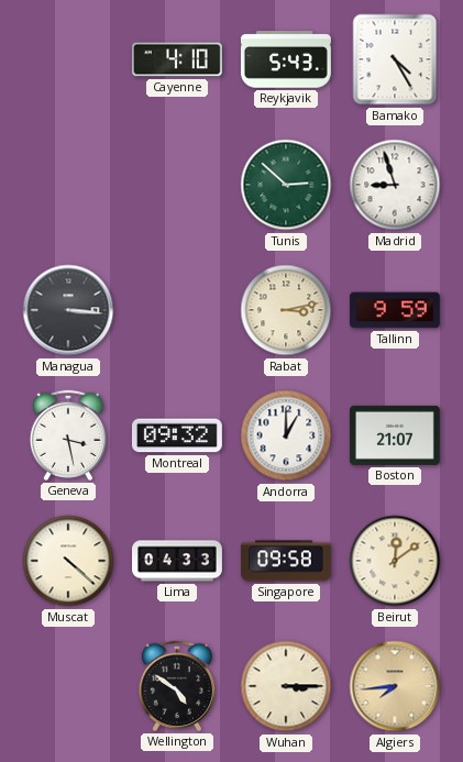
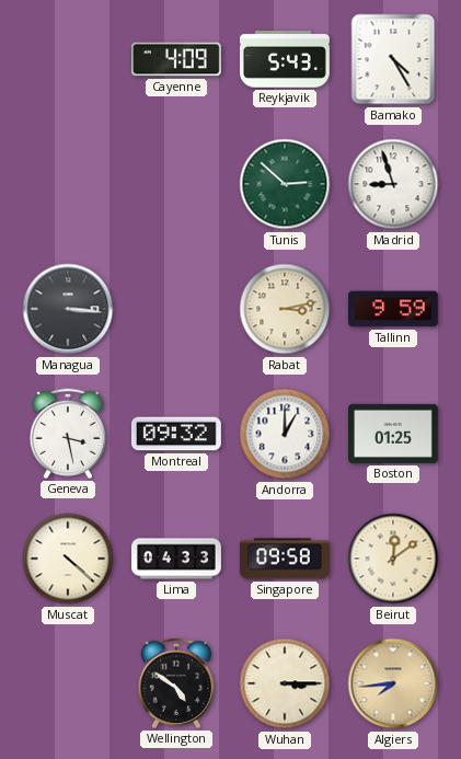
Cayenne: 4:10 -> 4:09 (176, 59)
Boston: 21:07 -> 01:25 (393, 434)
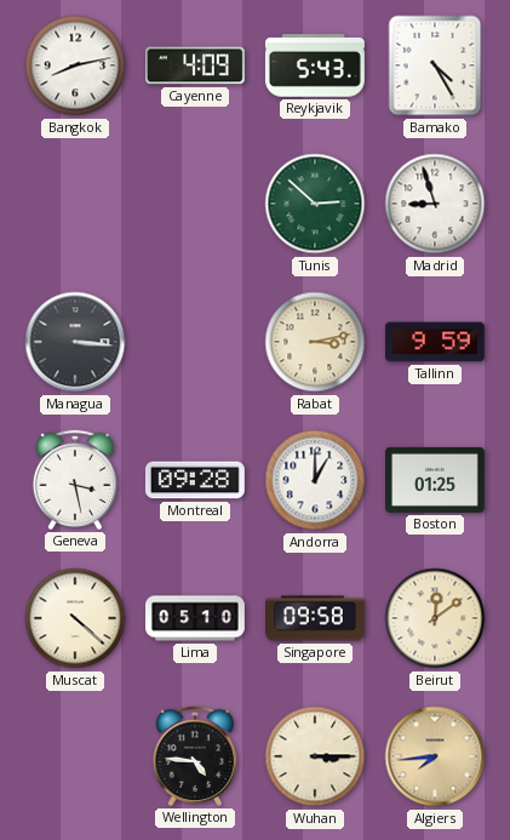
Bangkok: none -> 8:13 (75, 65)
Montreal: 09:32 -> 09:28 (195, 480)
Lima: 04:33 -> 05:10 (196, 618)
Wellington: 4:51 -> 4:46 (194, 756)
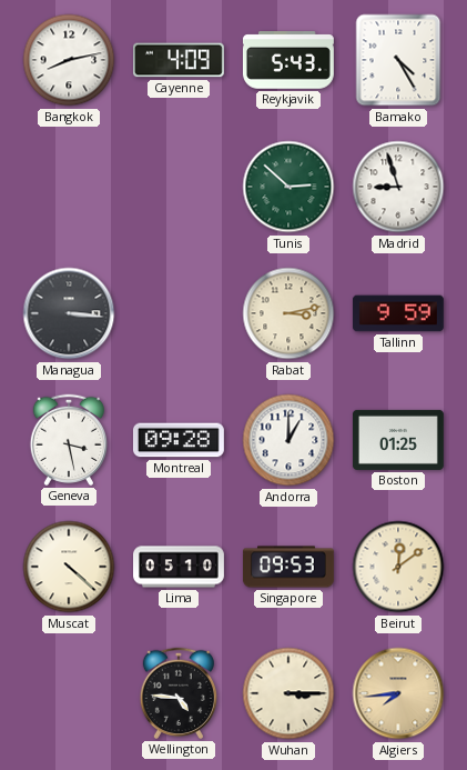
Singapore: 09:58 -> 09:53 (288, 567)
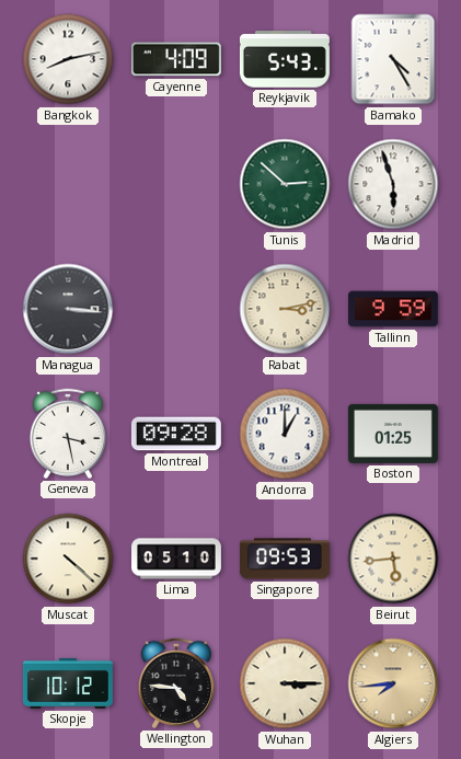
Madrid: 8:57 -> 5:57 (393, 184)
Beirut: 12:09 -> 5:44 (393, 559)
Skopje: none -> 10:12 (68, 683)
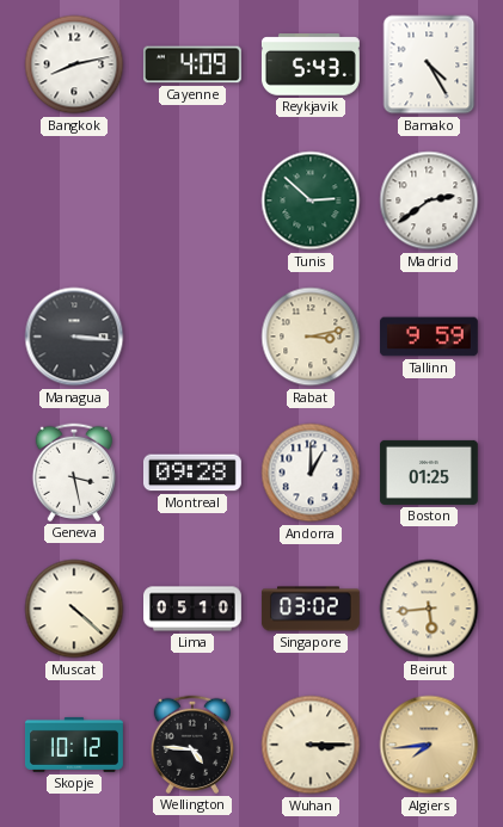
Madrid: 5:57 -> 2:39 (429, 200)
Singapore: 09:53 -> 03:02 (311, 609)
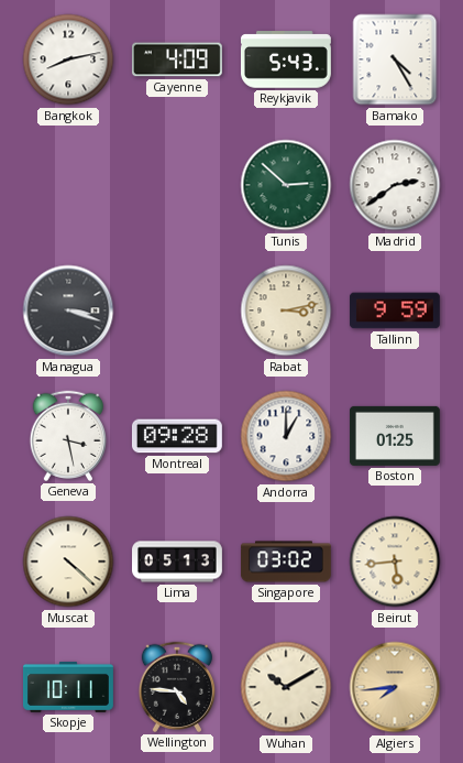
Managua: 3:16 -> 3:18 (68, 310)
Lima: 05:10 -> 05:13 (178, 562)
Skopje: 10:12 -> 10:11 (68, 687)
Wuhan: 3:15 -> 10:10 (286, 687)
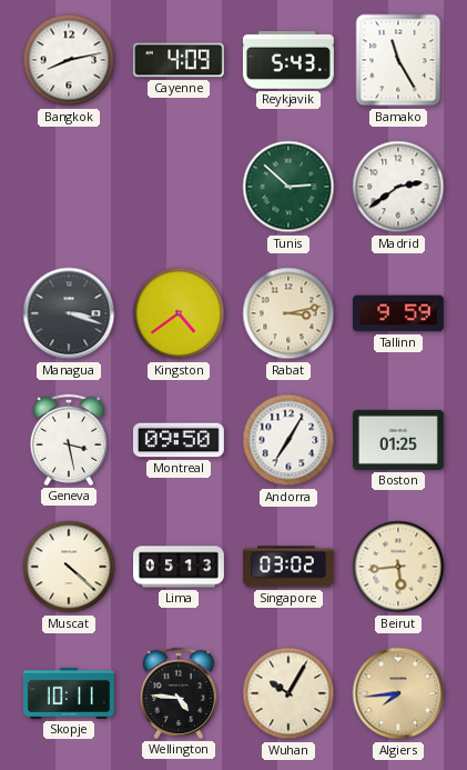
Bamako: 4:25 -> 11:25 (398, 60)
Kingston: none -> 4:39 (179, 313)
Montreal: 09:28 -> 09:50 (179, 440)
Andorra: 1:00 -> 7:05 (288, 440)
Wuhan: 10:10 -> 10:05 (288, 693)
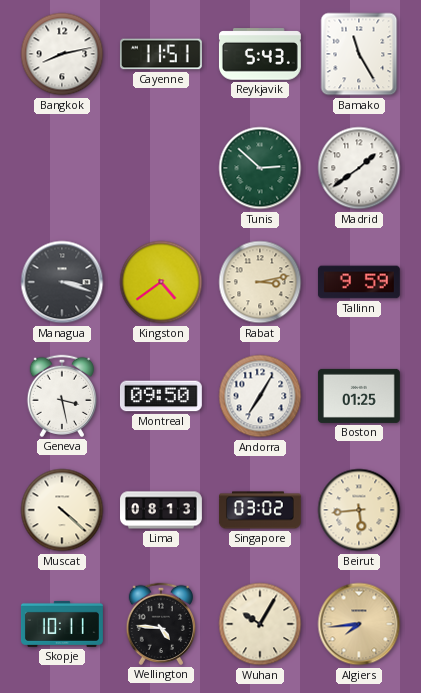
Cayenne: 4:09 -> 11:51 (161, 54)
Madrid: 2:39 -> 1:39 (359, 168)
Lima: 05:13 -> 08:13 (162, 510)
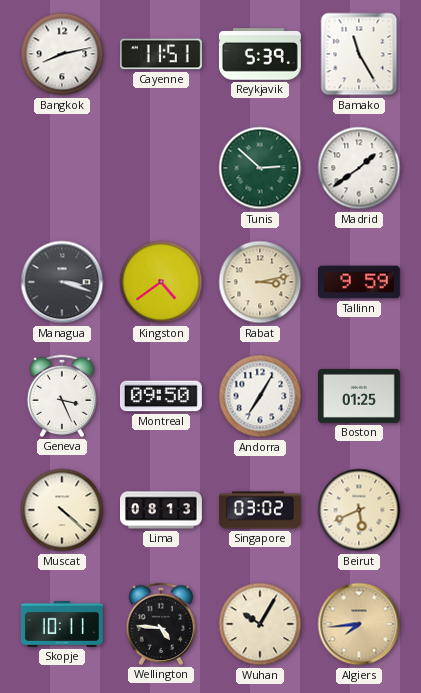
Reykjavik: 5:43 -> 5:39 (260, 54)
Geneva: 3:28 -> 3:26 (61, 396)
Beirut: 5:44 -> 5:41 (359, 510)
